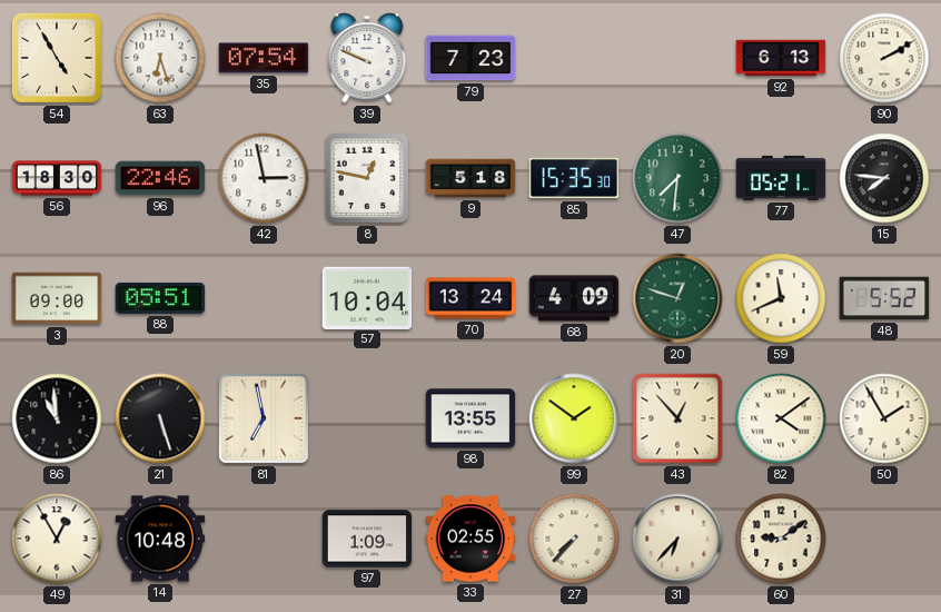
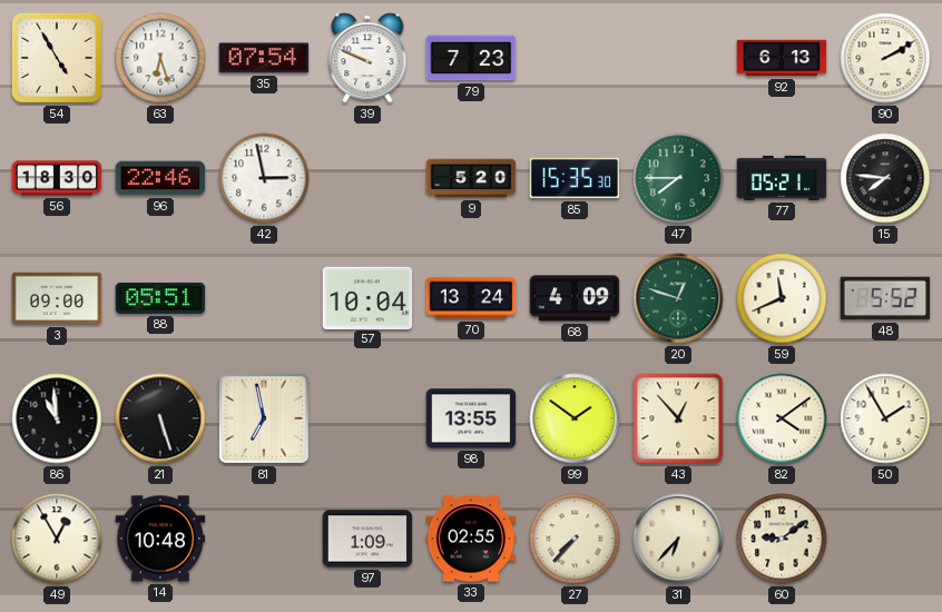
8: 12:47 -> none (367, 178)
9: 5:18 -> 5:20 (471, 178)
47: 7:31 -> 7:45 (678, 178)
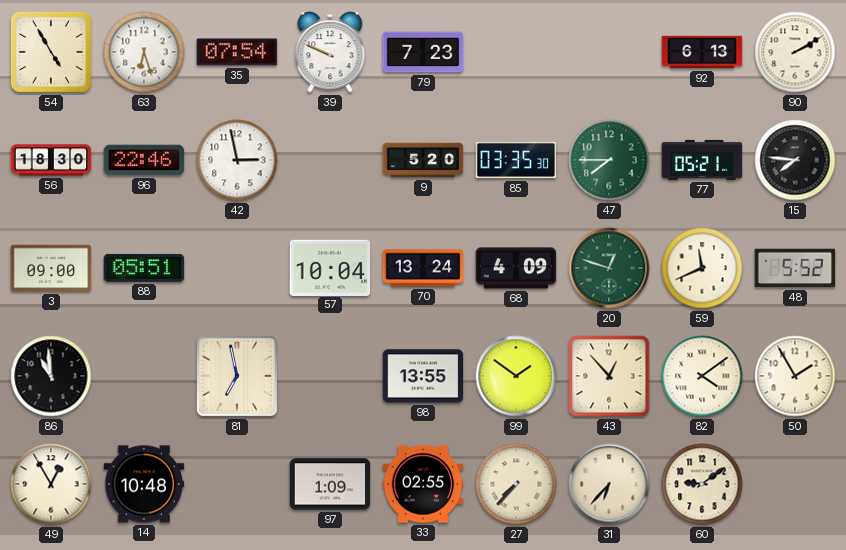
85: 15:35 -> 03:35 (516, 160)
21: 5:27 -> none (160, 418)
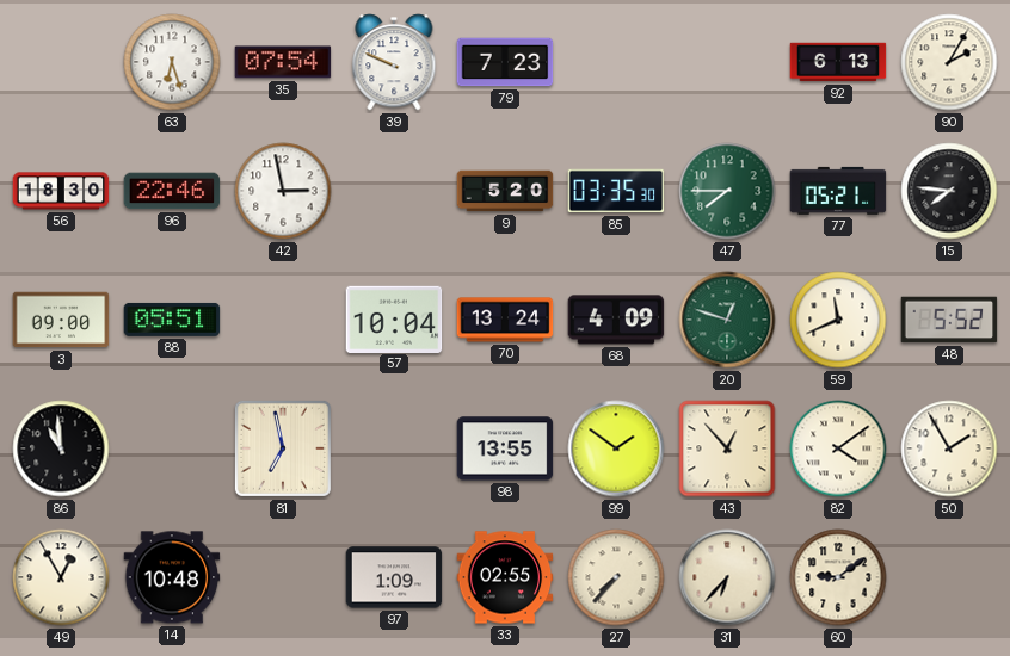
54: 4:55 -> none (51, 52)
90: 2:10 -> 2:05 (949, 62)
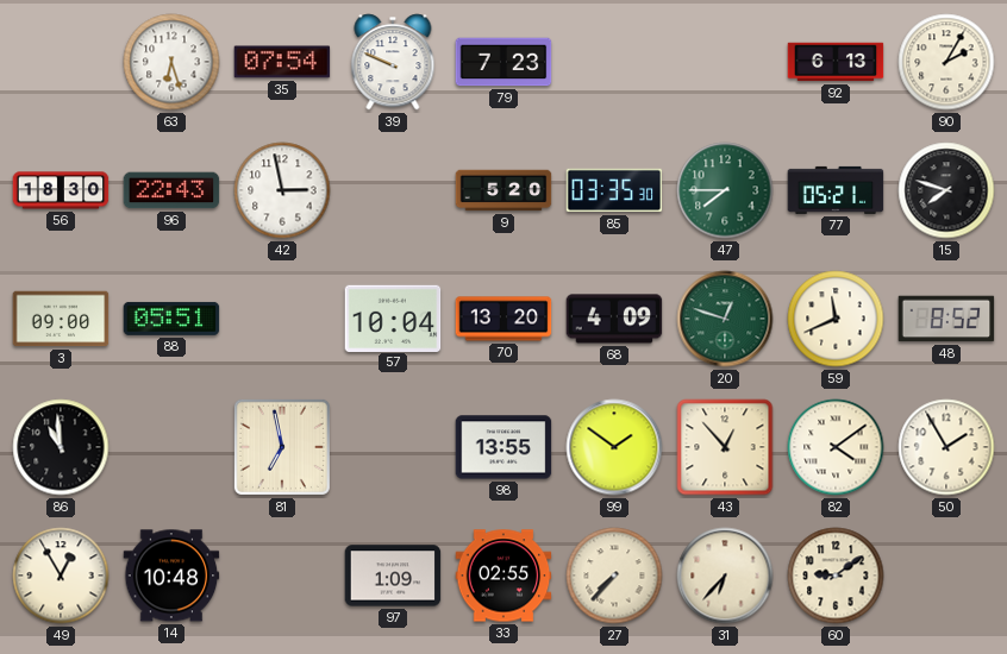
96: 22:46 -> 22:43 (171, 190)
15: 7:46 -> 7:48 (946, 190)
70: 13:24 -> 13:20 (504, 319)
48: 5:52 -> 8:52 (946, 319)
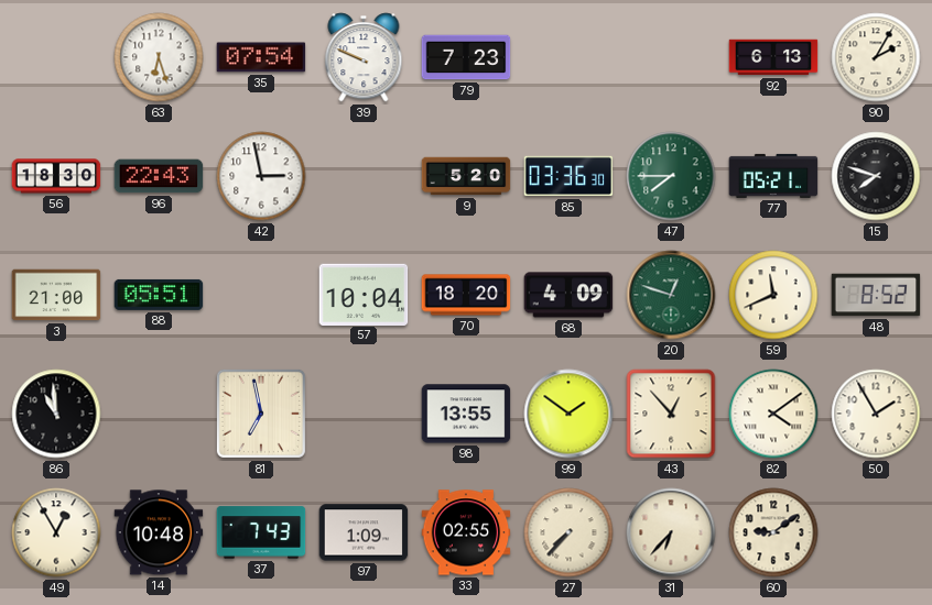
85: 03:35 -> 03:36 (568, 176)
3: 09:00 -> 21:00 (56, 295)
70: 13:20 -> 18:20 (466, 295)
37: none -> 7:43 (261, 532)
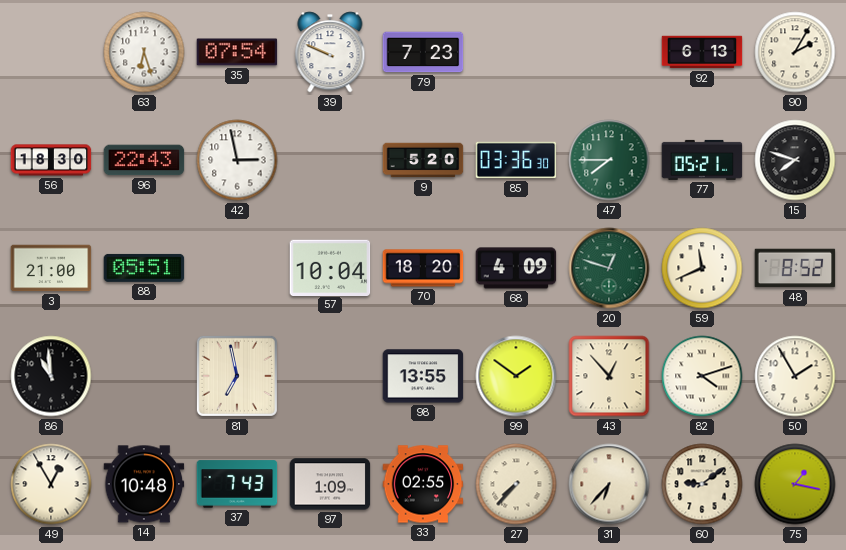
82: 4:09 -> 4:12 (702, 376)
75: none -> 1:17 (795, 484)
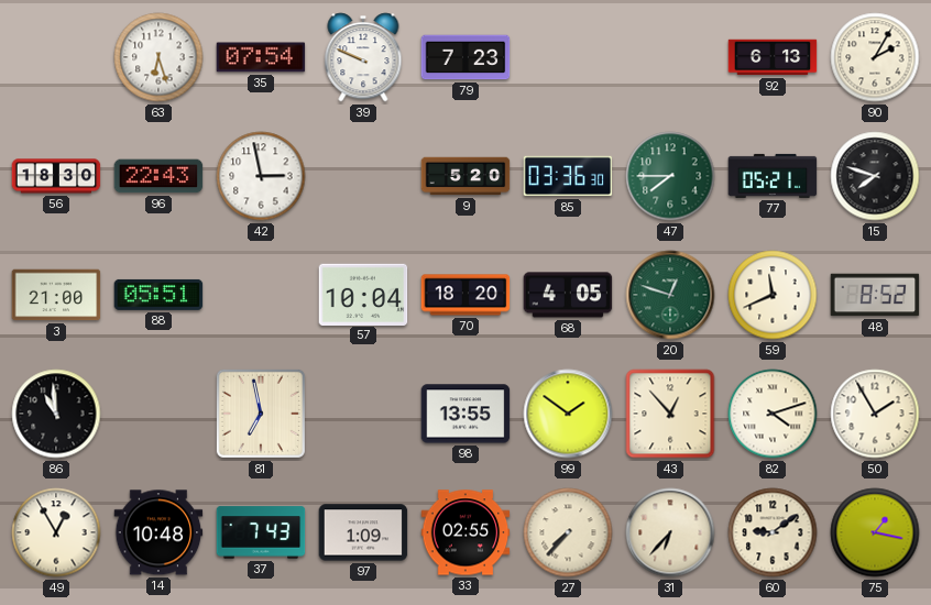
68: 4:09 -> 4:05 (568, 295)
